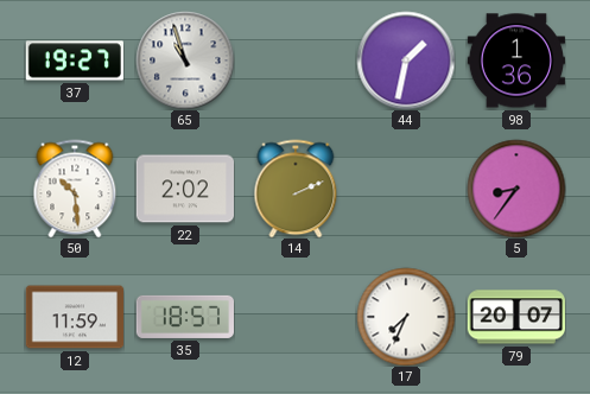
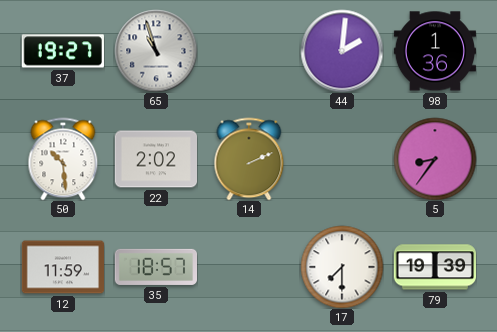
44: 1:32 -> 2:01 (342, 51)
17: 7:34 -> 7:30 (342, 267)
79: 20:07 -> 19:39 (434, 267)
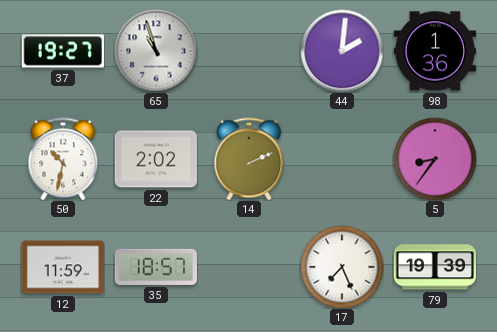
50: 10:29 -> 10:32 (63, 159)
17: 7:30 -> 7:26 (342, 267)
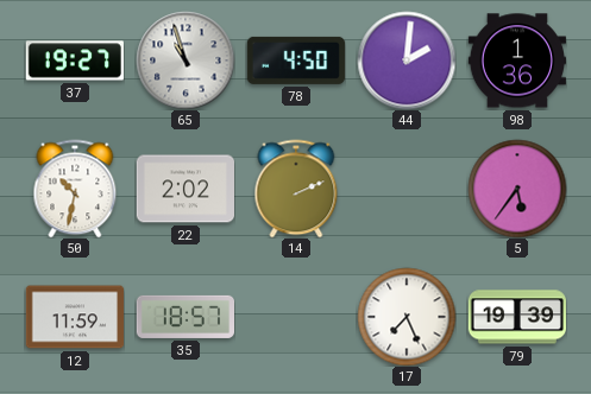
78: none -> 4:50 (296, 61)
5: 8:36 -> 5:36 (517, 189)
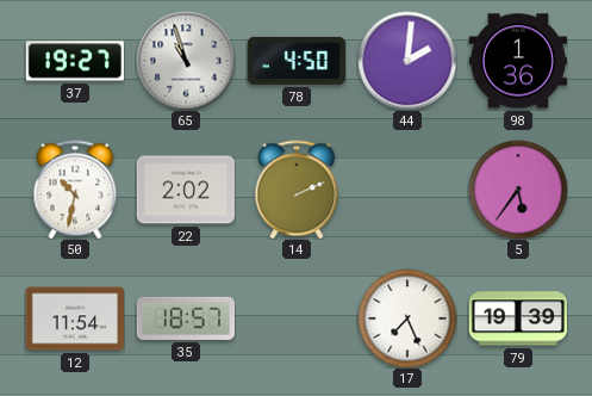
12: 11:59 -> 11:54 (74, 318)
